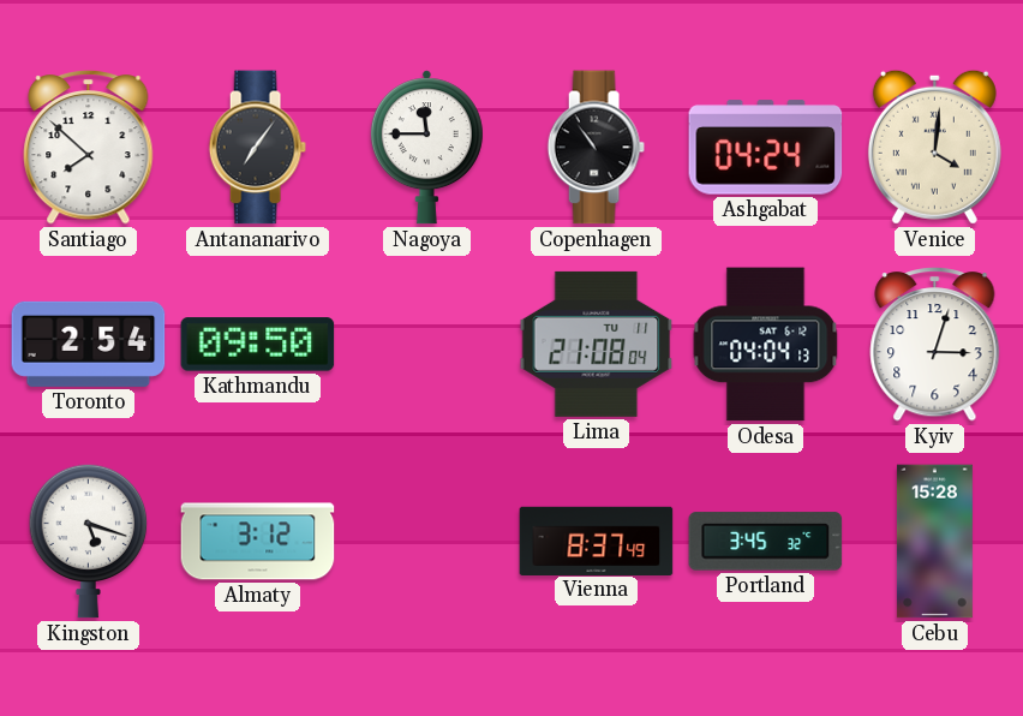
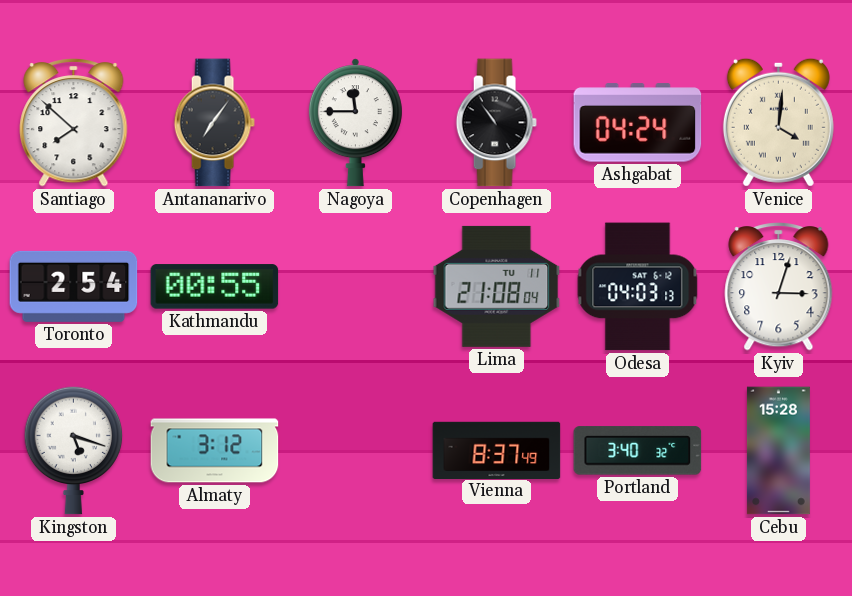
Kathmandu: 09:50 -> 00:55 (215, 287)
Odesa: 04:04 -> 04:03 (638, 287)
Portland: 3:45 -> 3:40 (638, 451)
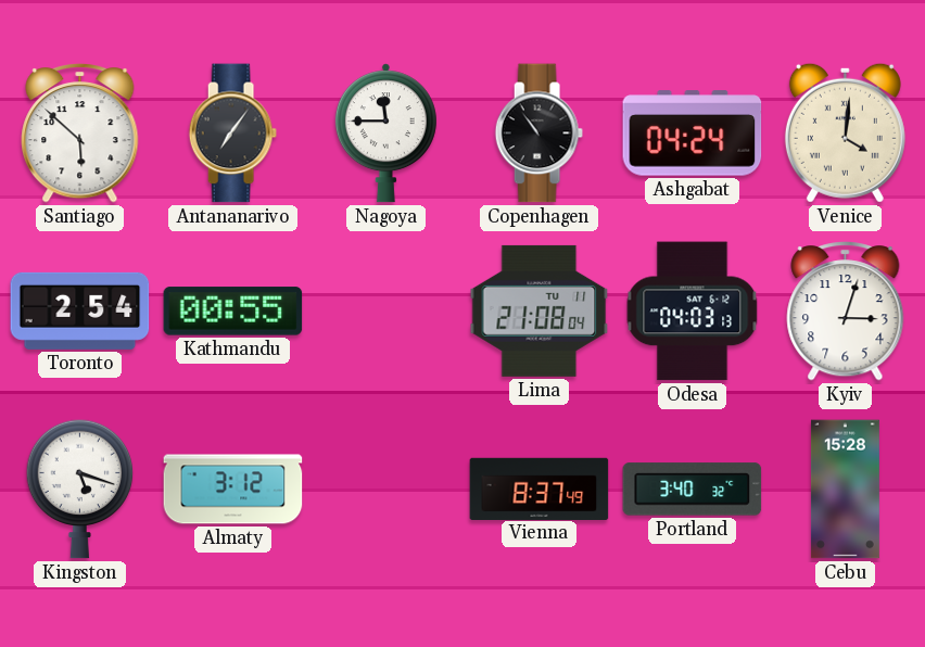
Santiago: 7:52 -> 5:52 (80, 134)
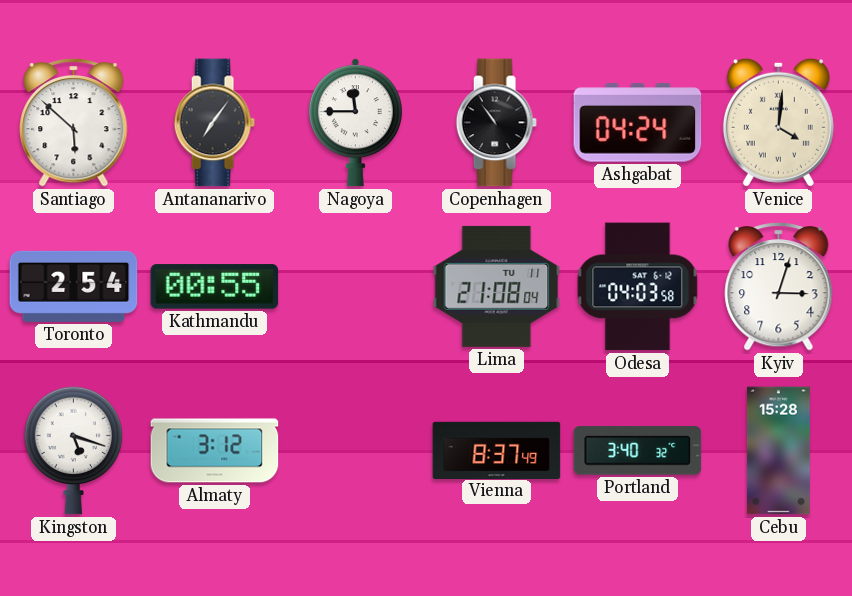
Odesa: 04:03:13 -> 04:03:58 (638, 287)
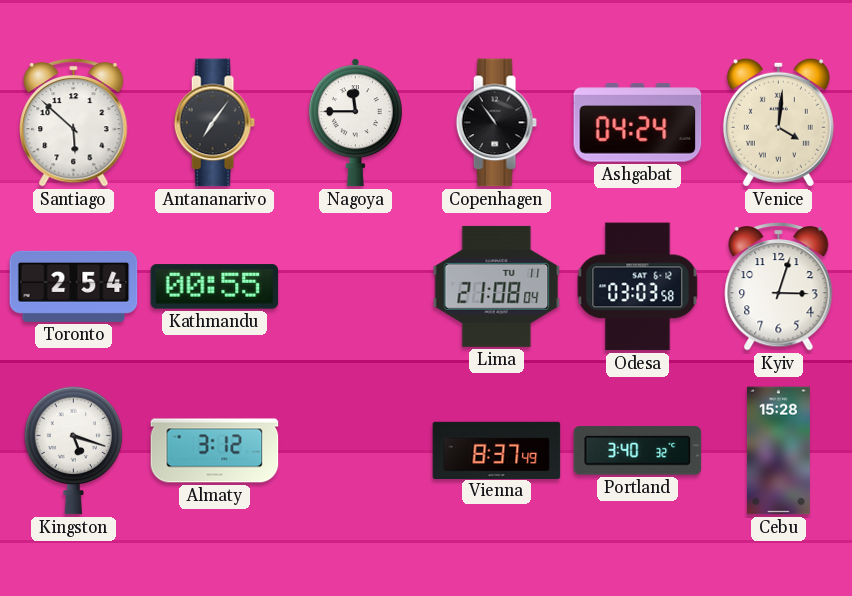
Odesa: 04:03 -> 03:03 (638, 287)
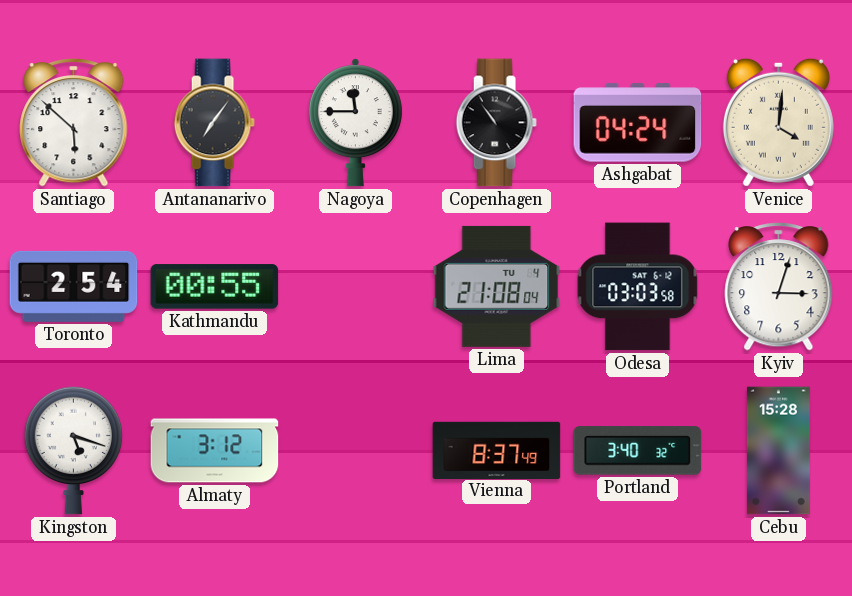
Lima date: TU 11 -> TU 4 (497, 286)
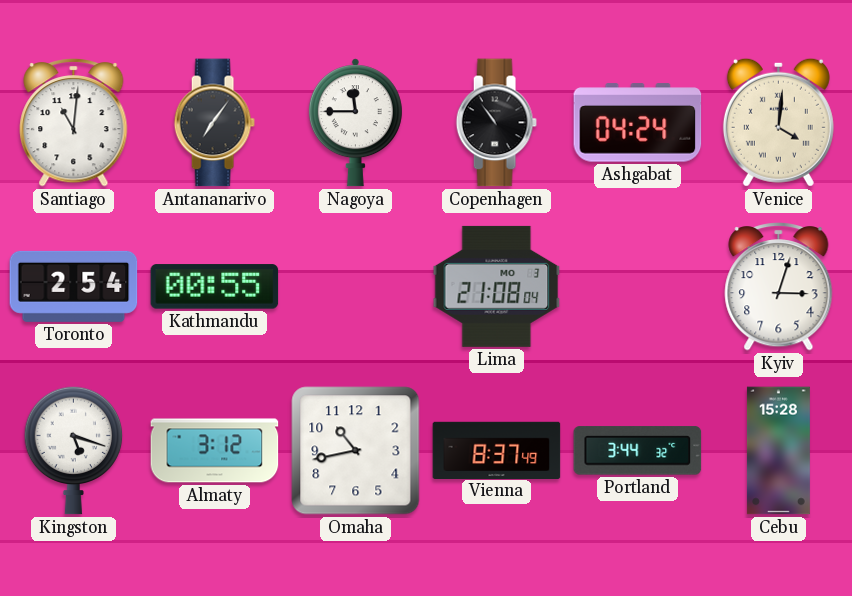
Santiago: 5:52 -> 11:01 (74, 123)
Lima date: TU 4 -> MO 3 (497, 286)
Odesa: 03:03 -> none (638, 287)
Omaha: none -> 10:43 (356, 451)
Portland: 3:40 -> 3:44 (638, 451)
